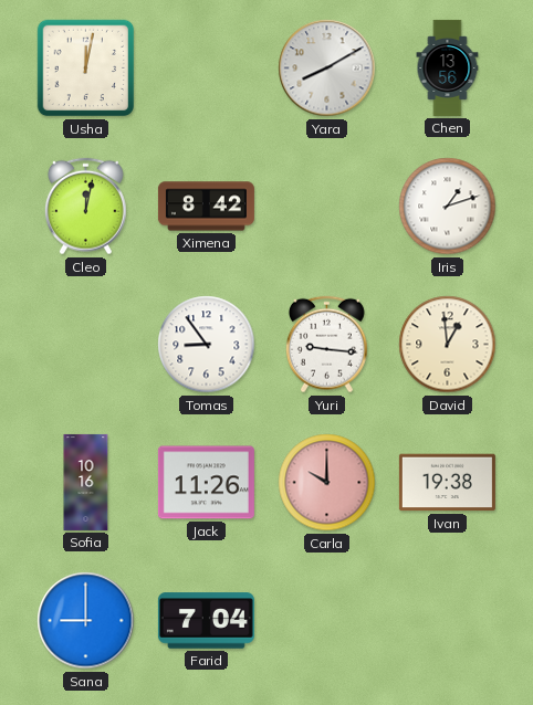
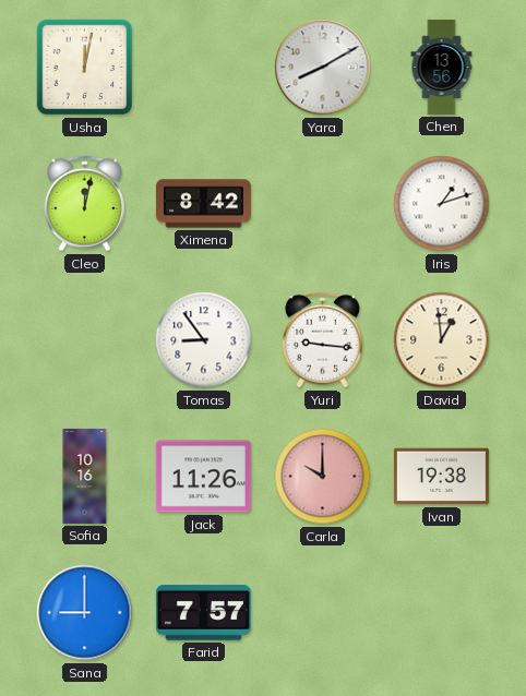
Farid: 7:04 -> 7:57 (203, 613)
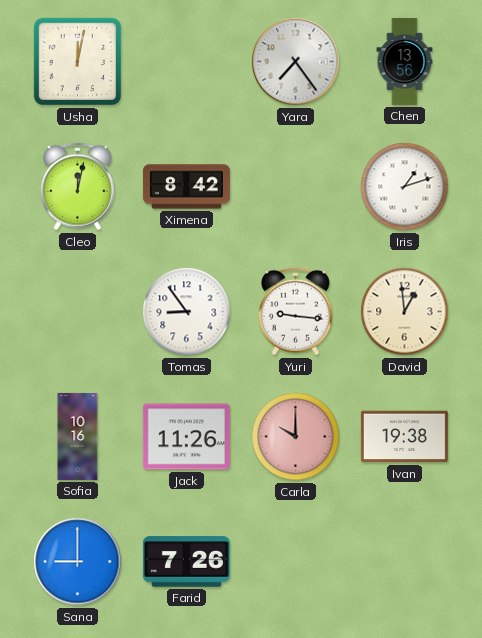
Yara: 8:10 -> 7:24 (296, 62)
Farid: 7:57 -> 7:26 (186, 562)
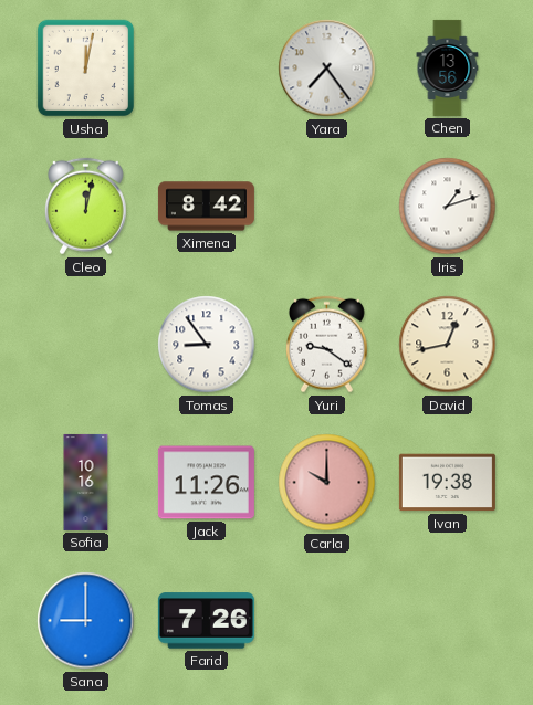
Yuri: 9:16 -> 9:21 (326, 345)
David: 12:59 -> 12:43 (448, 345)
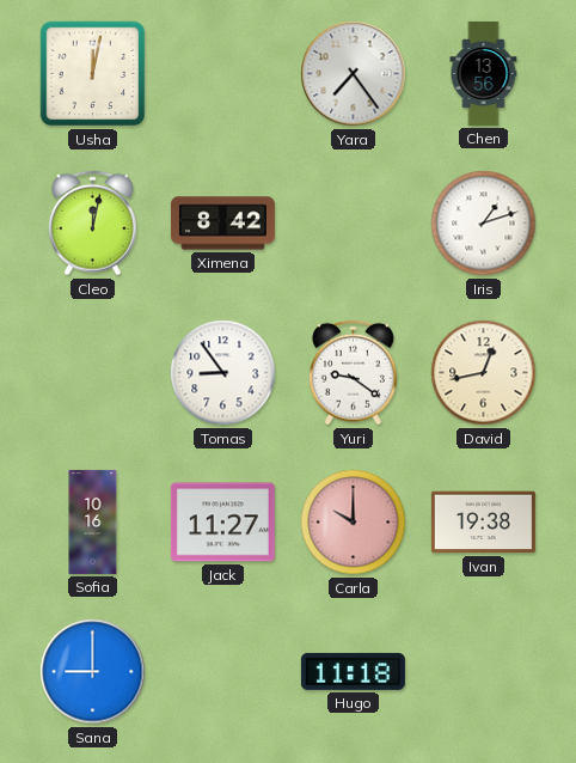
Jack: 11:26 -> 11:27 (222, 523)
Farid: 7:26 -> none (206, 621)
Hugo: none -> 11:18 (353, 671)
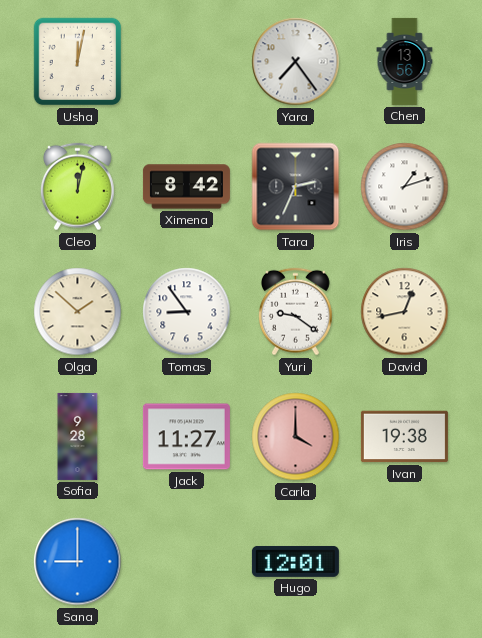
Tara: none -> 2:34 (296, 187)
Olga: none -> 1:52 (78, 312)
Sofia: 10:16 -> 9:28 (78, 436)
Carla: 10:00 -> 4:00 (296, 437)
Hugo: 11:18 -> 12:01 (295, 561)
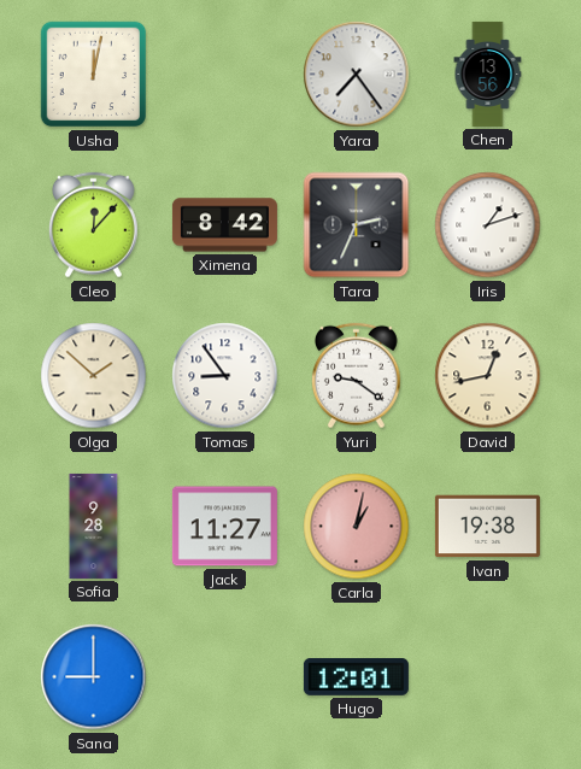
Cleo: 12:02 -> 12:07 (93, 225)
Carla: 4:00 -> 1:02 (357, 527)
